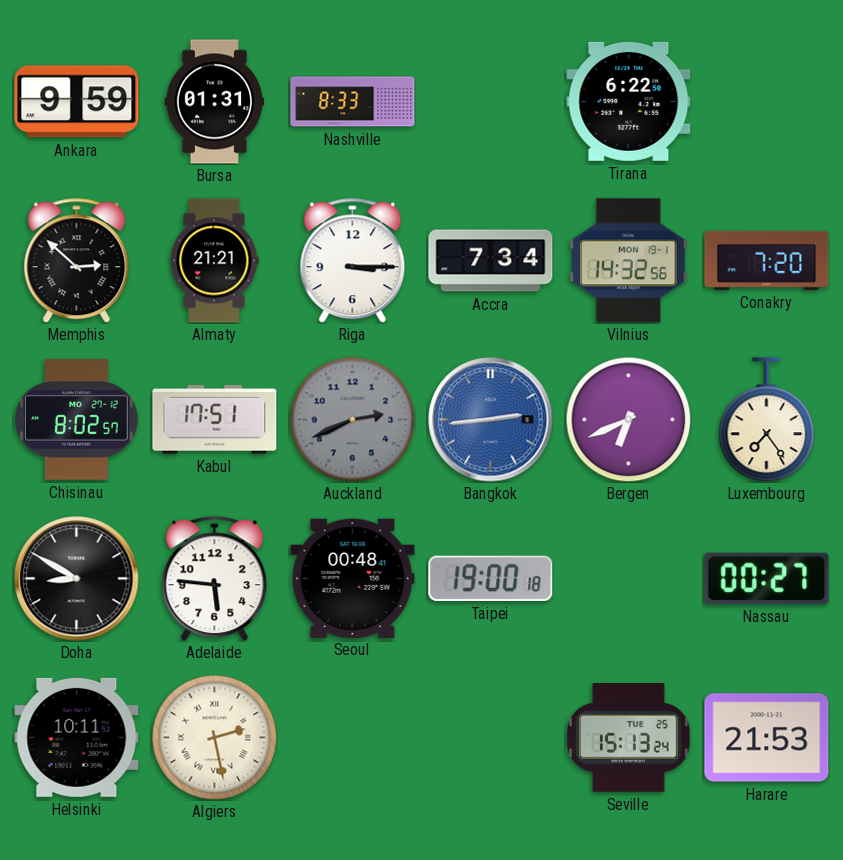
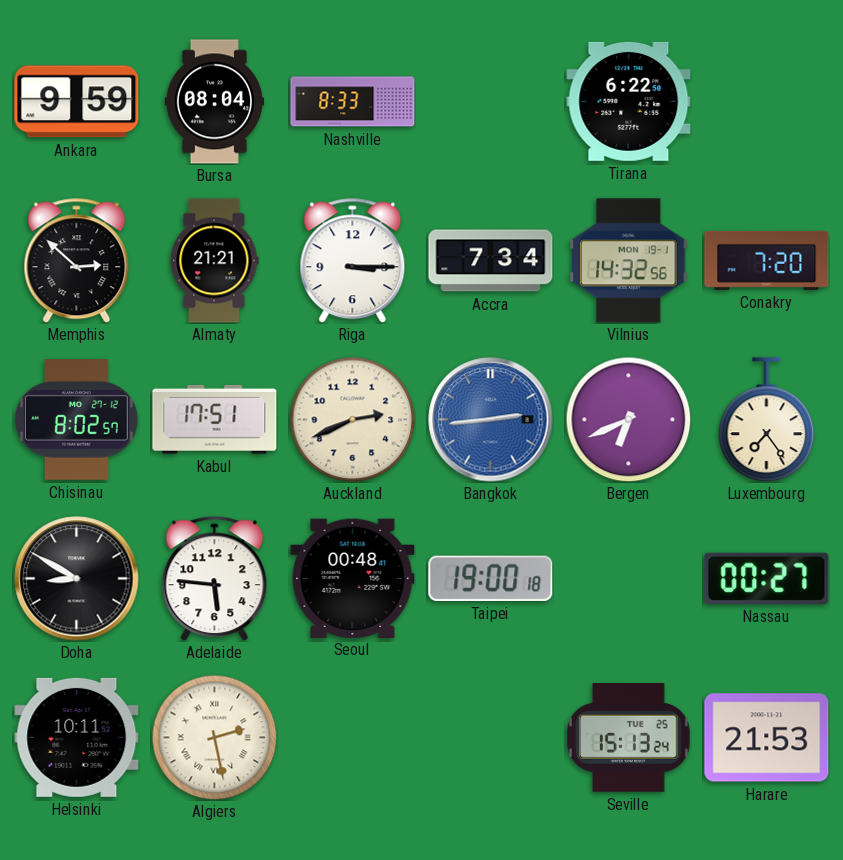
Bursa: 01:31 -> 08:04 (214, 102)
Auckland dial: grey -> cream (352, 419)
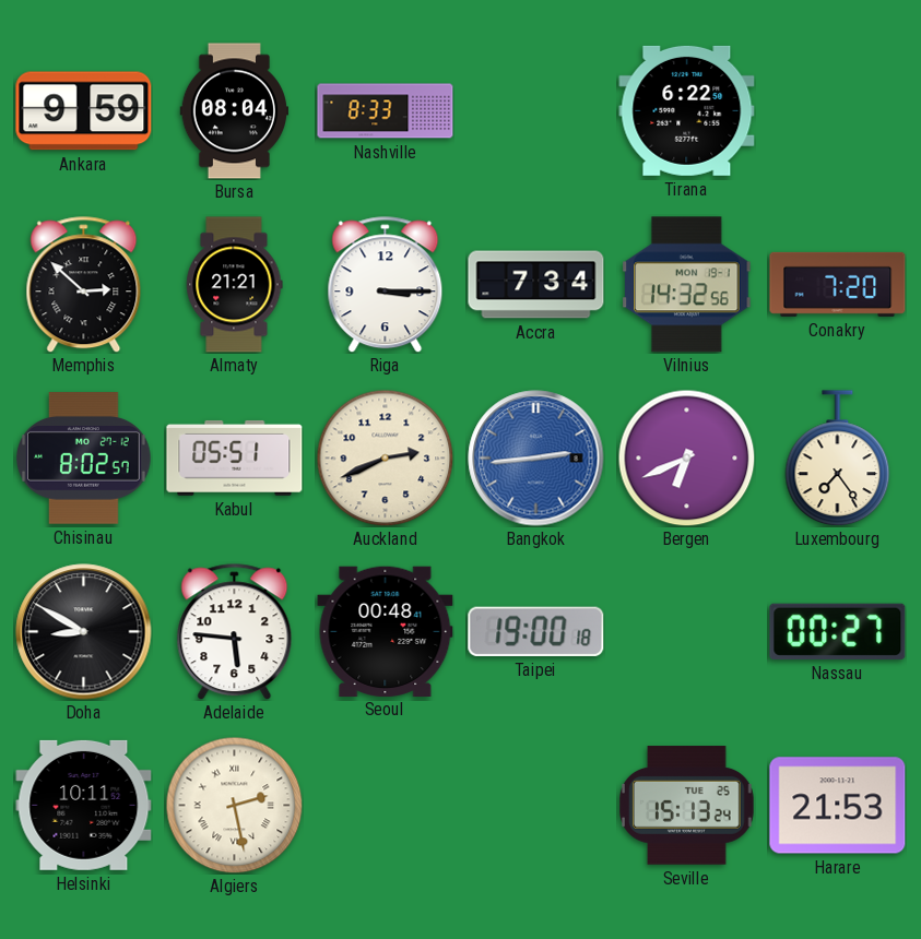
Kabul: 17:51 -> 05:51 (235, 459)
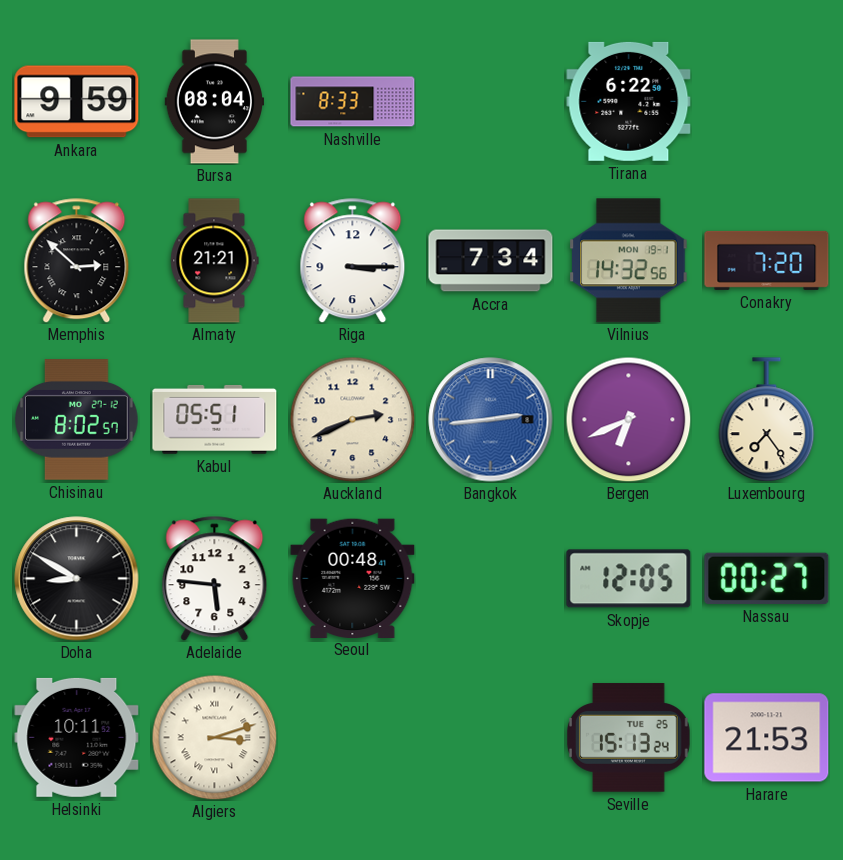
Taipei: 19:00 -> none (536, 631)
Skopje: none -> 12:05 (629, 579)
Algiers: 2:28 -> 3:12 (214, 737)
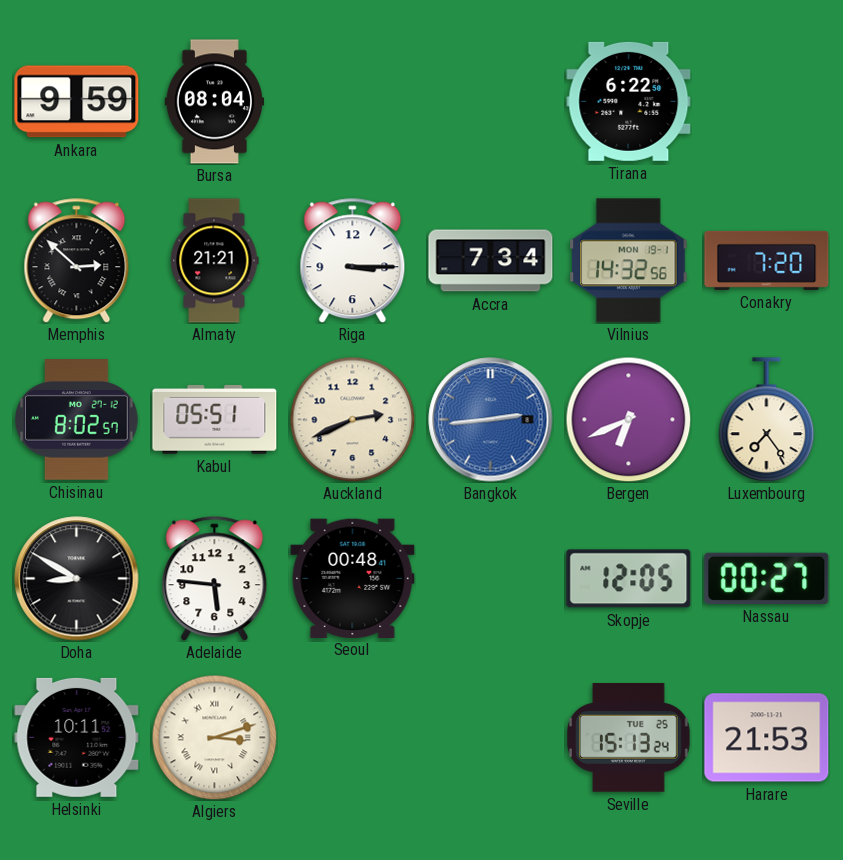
Nashville: 8:33 -> none (353, 102)
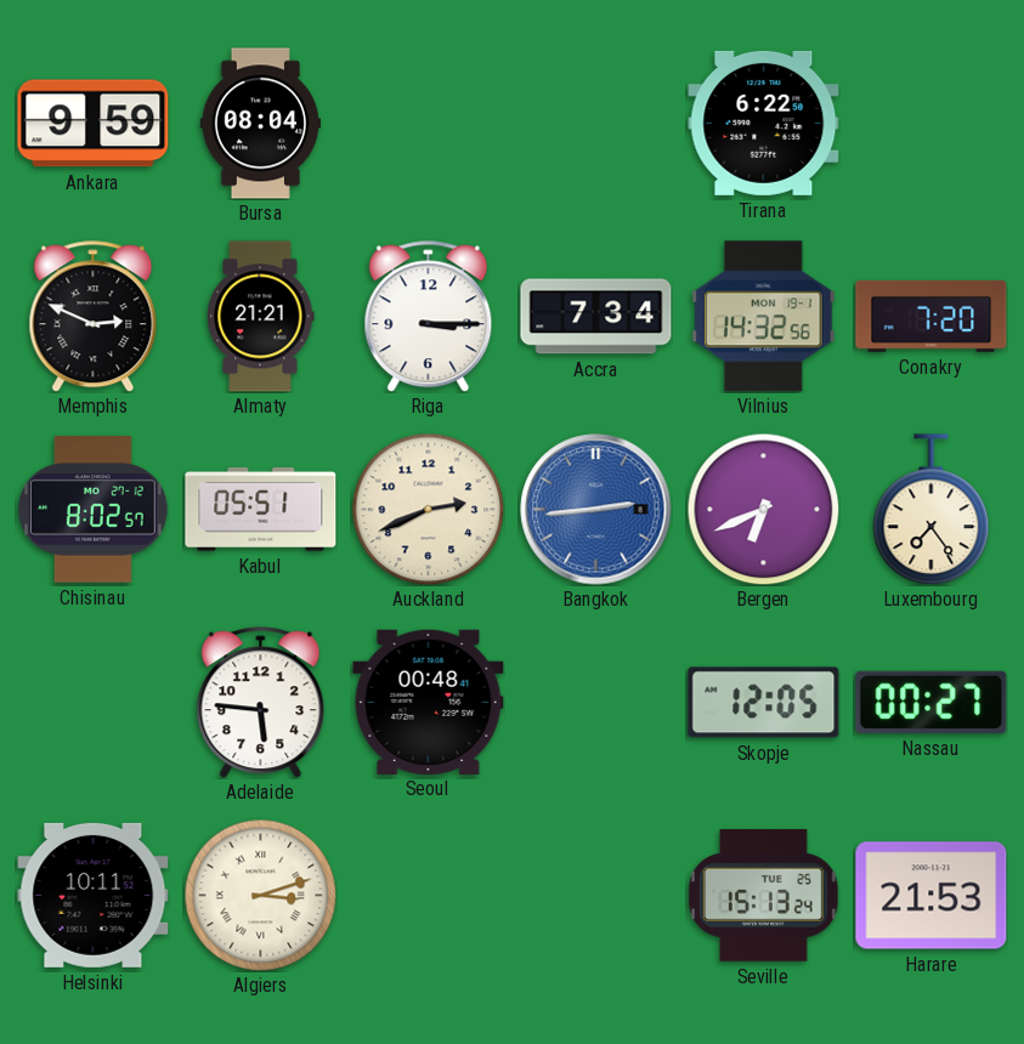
Memphis: 2:52 -> 2:49 (94, 317)
Doha: 8:50 -> none (77, 579)
